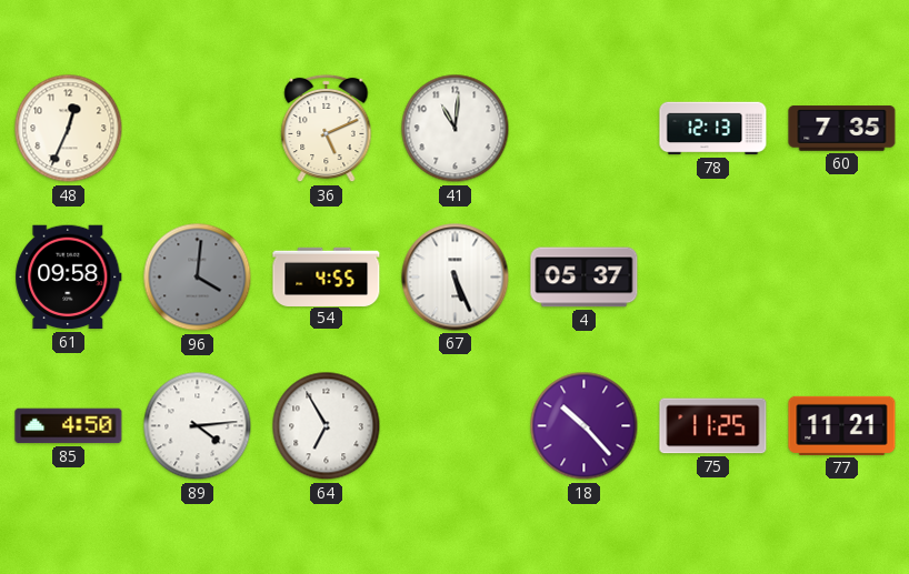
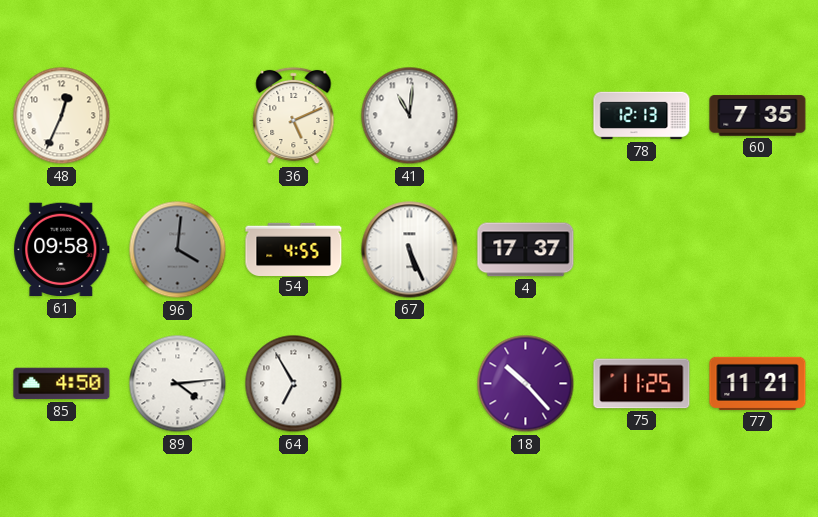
4: 05:37 -> 17:37 (526, 250)
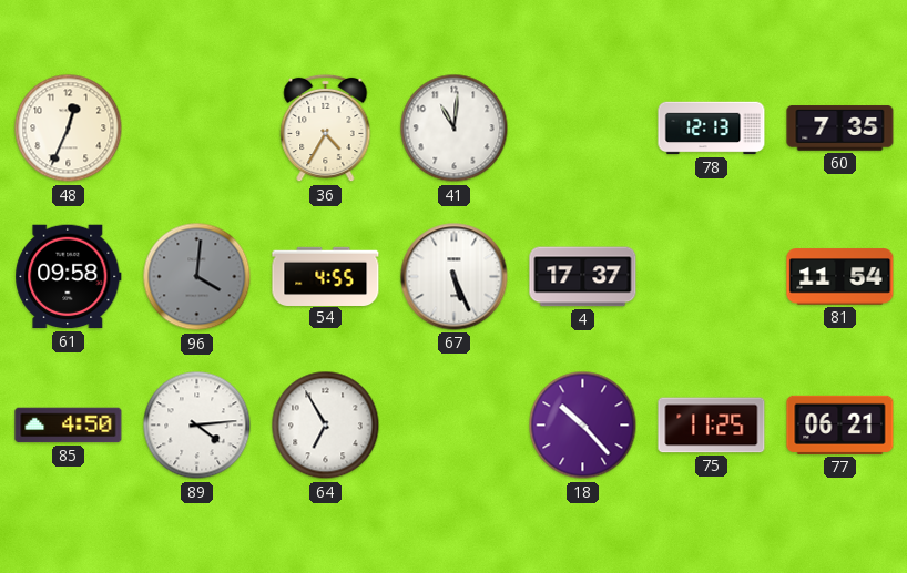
36: 5:11 -> 4:35 (326, 129)
81: none -> 11:54 (840, 277)
77: 11:21 -> 06:21 (840, 424)
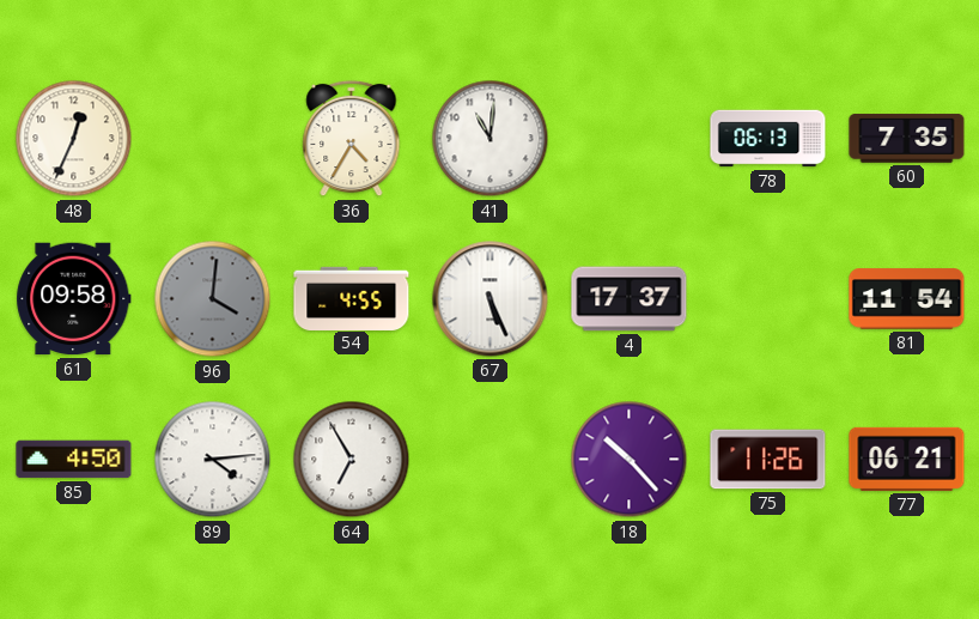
78: 12:13 -> 06:13 (768, 139)
75: 11:25 -> 11:26 (768, 460)
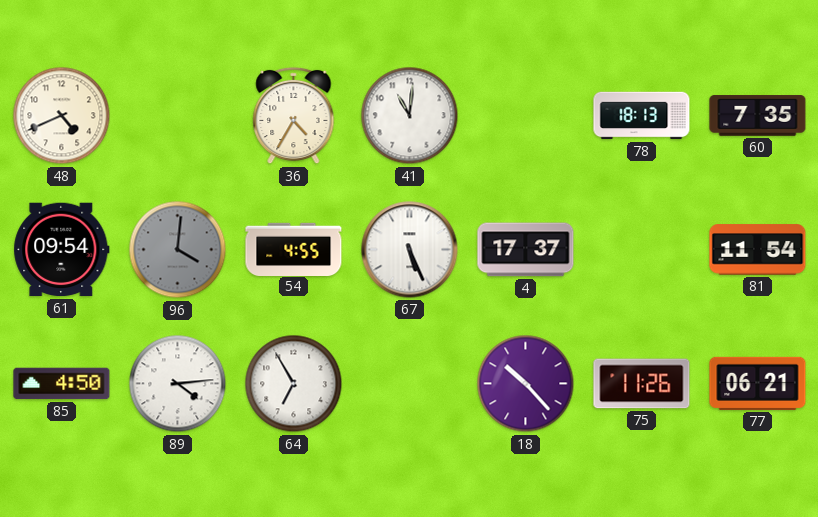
48: 12:34 -> 4:41 (62, 116)
78: 06:13 -> 18:13 (642, 116)
61: 09:58 -> 09:54 (62, 250)
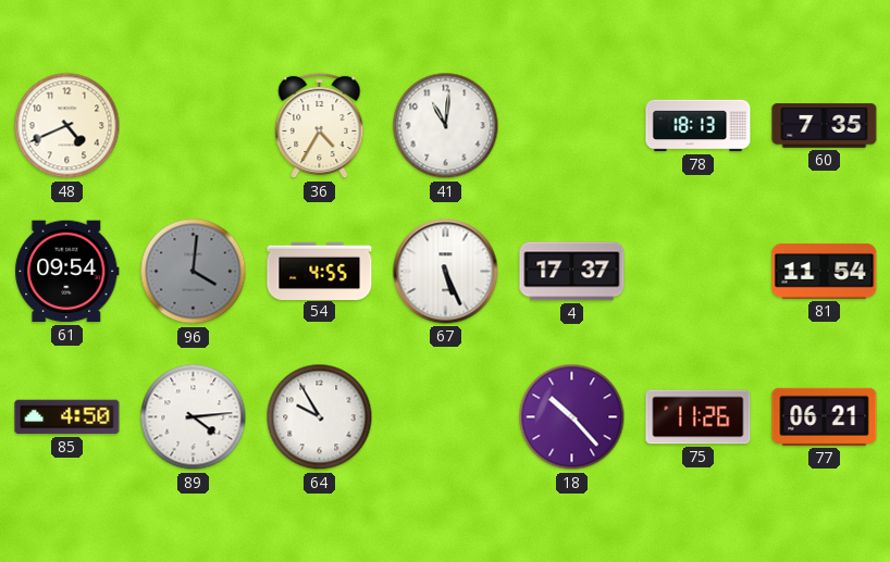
64: 6:55 -> 9:55 (320, 417)
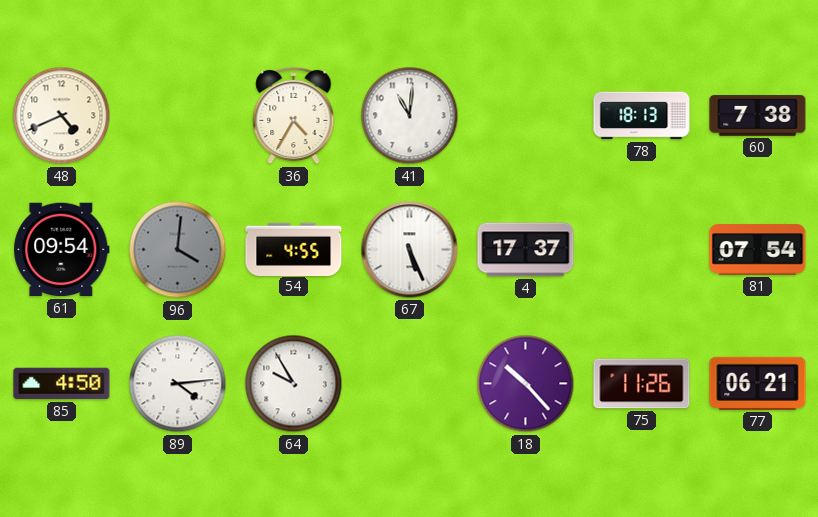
60: 7:35 -> 7:38 (758, 116)
81: 11:54 -> 07:54 (758, 250)
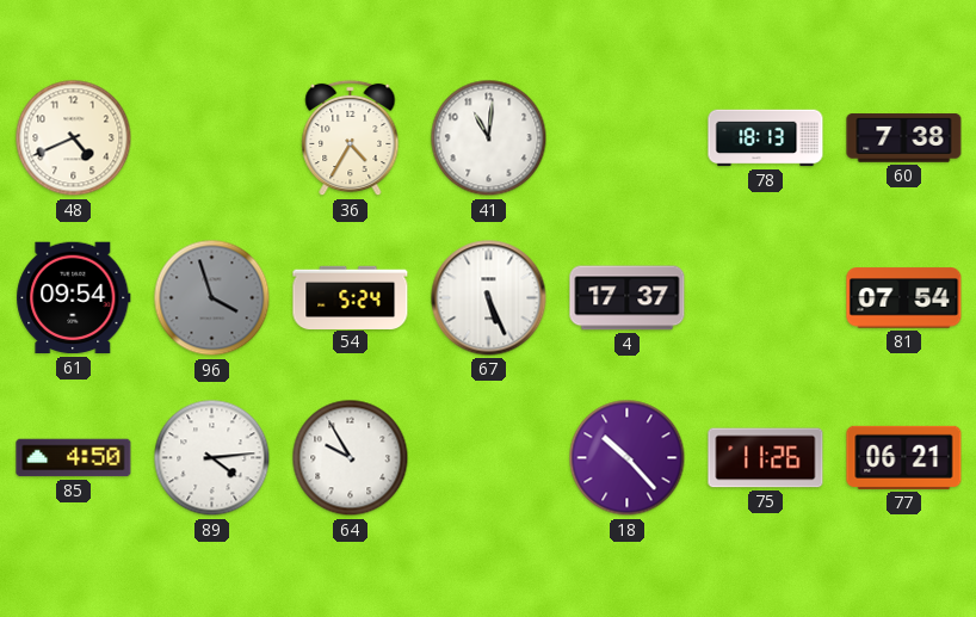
96: 4:01 -> 3:57 (212, 298)
54: 4:55 -> 5:24 (351, 297)
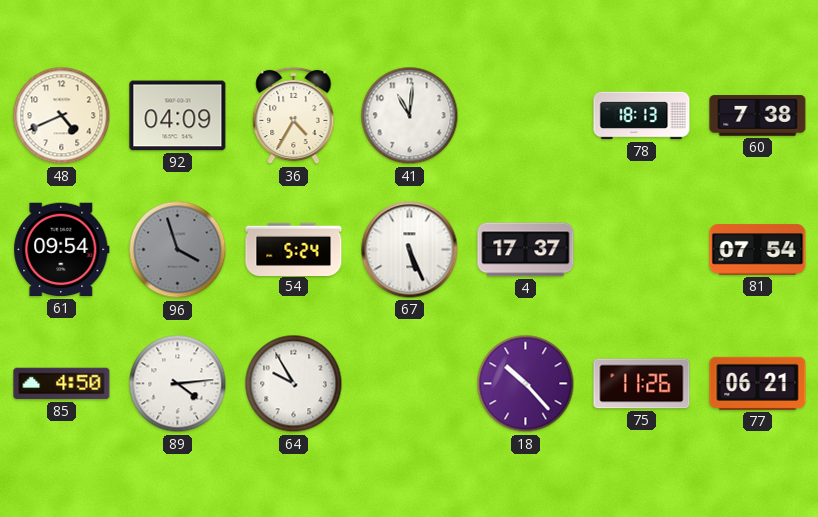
92: none -> 04:09 (178, 116)
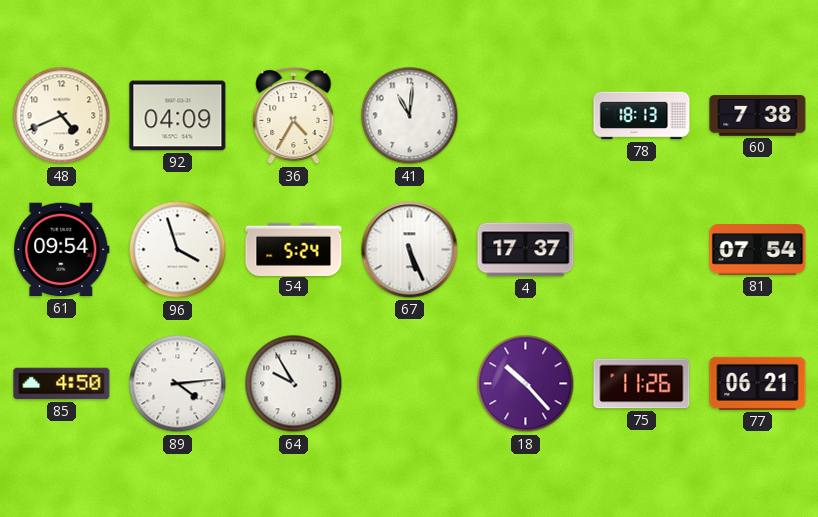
96 dial: grey -> white (178, 250)
